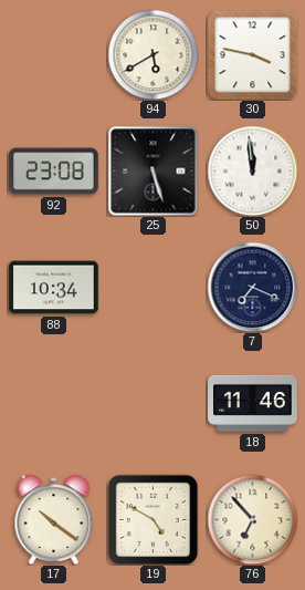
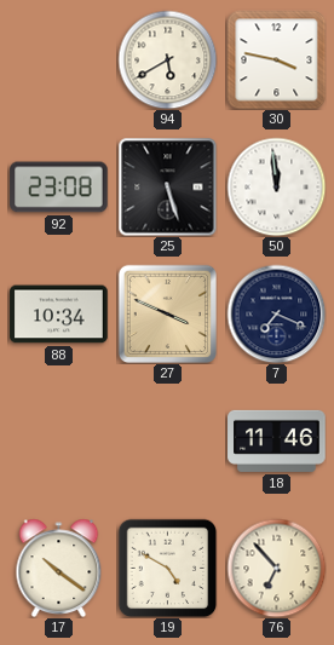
27: none -> 3:49 (167, 313)
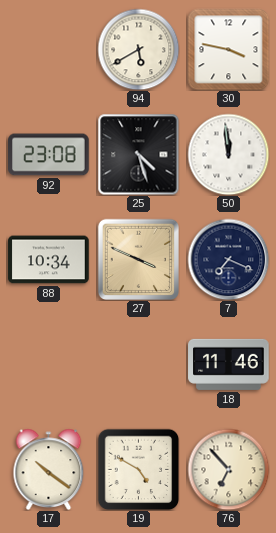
25: 5:27 -> 4:27 (138, 154)
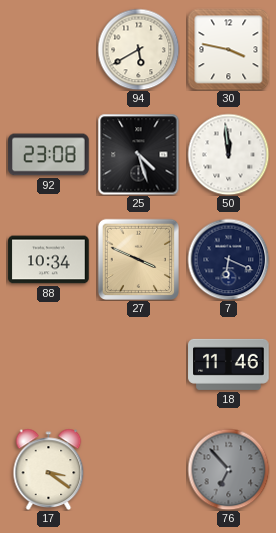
7: 7:19 -> 6:19 (228, 259)
17: 10:21 -> 3:21 (49, 469)
19: 4:50 -> none (138, 469)
76 dial: cream -> grey (228, 469)
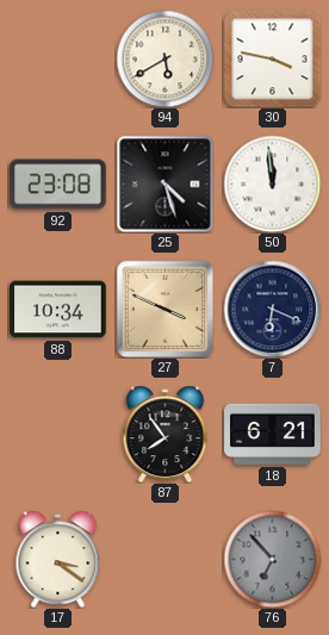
87: none -> 7:54 (166, 434)
18: 11:46 -> 6:21 (273, 434)
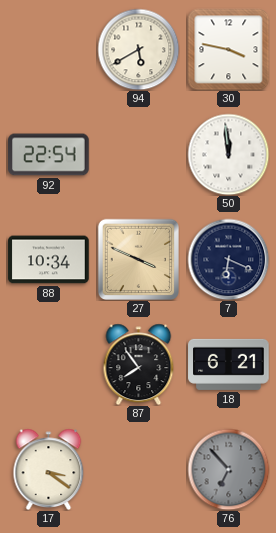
92: 23:08 -> 22:54 (49, 155)
25: 4:27 -> none (164, 183)
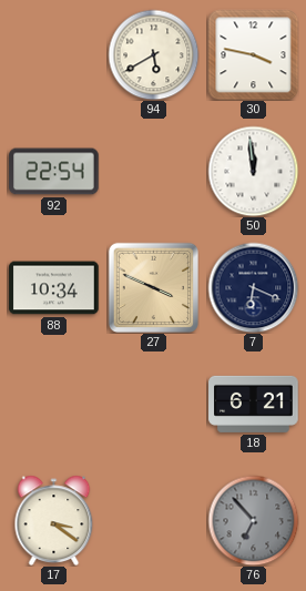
87: 7:54 -> none (139, 364)
